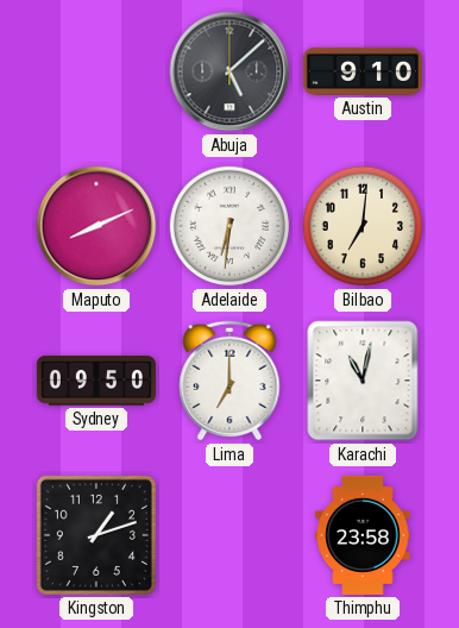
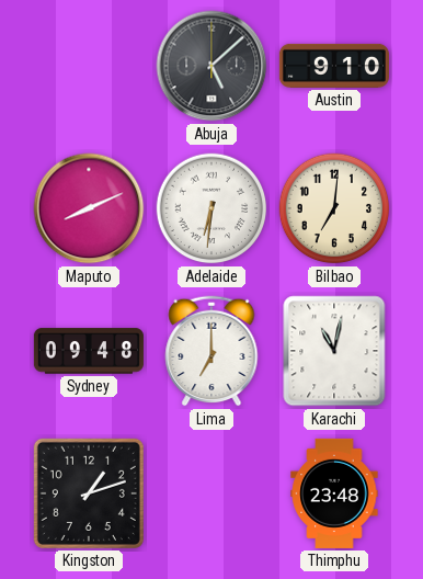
Sydney: 09:50 -> 09:48 (89, 351)
Thimphu: 23:58 -> 23:48 (334, 493)
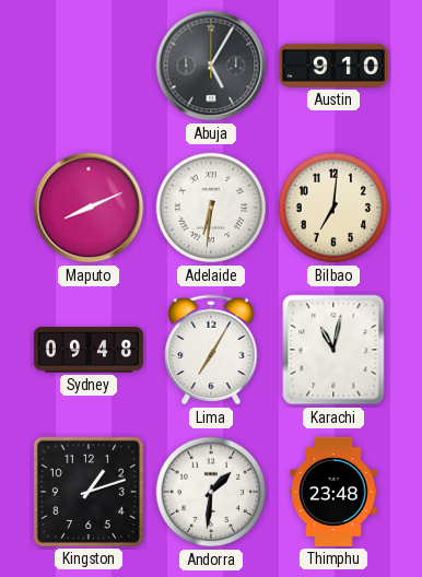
Abuja: 5:08 -> 5:05 (211, 66)
Lima: 7:00 -> 7:05 (211, 350)
Andorra: none -> 1:31 (211, 492)
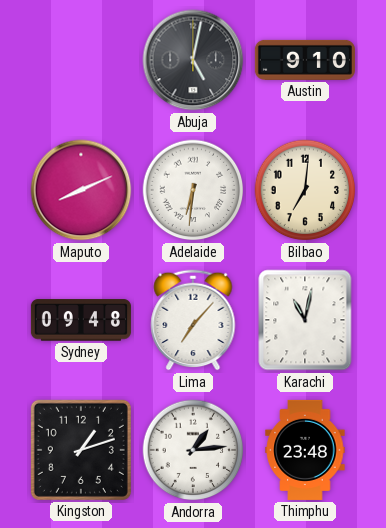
Abuja: 5:05 -> 5:02 (193, 60)
Lima: 7:05 -> 7:07 (193, 320)
Andorra: 1:31 -> 1:14 (193, 450)
